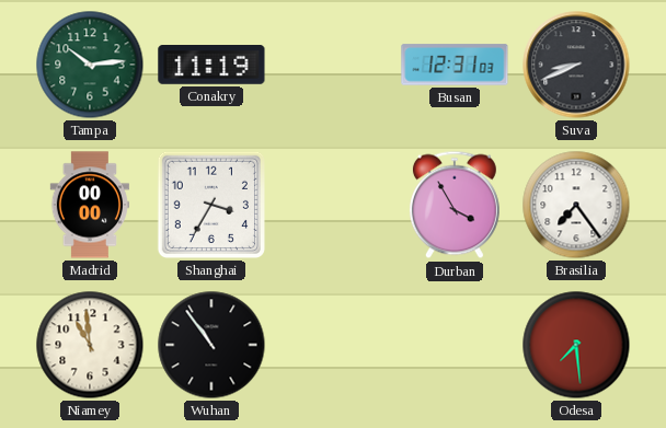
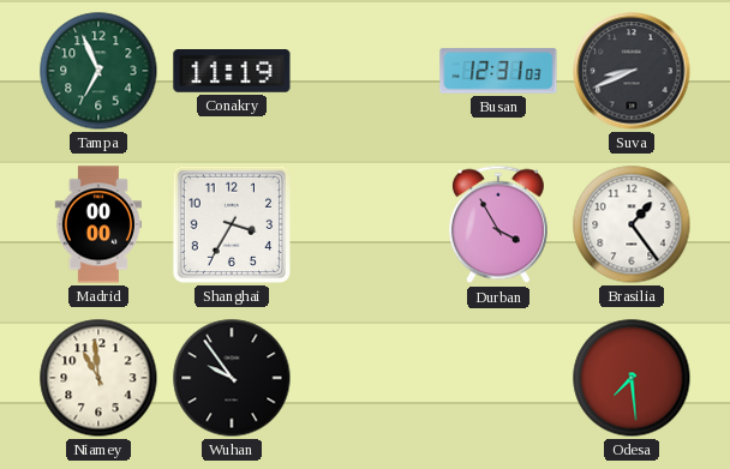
Tampa: 10:14 -> 6:56 (98, 71)
Brasilia: 7:24 -> 1:24 (632, 224)
Wuhan: 10:54 -> 9:54 (232, 378)
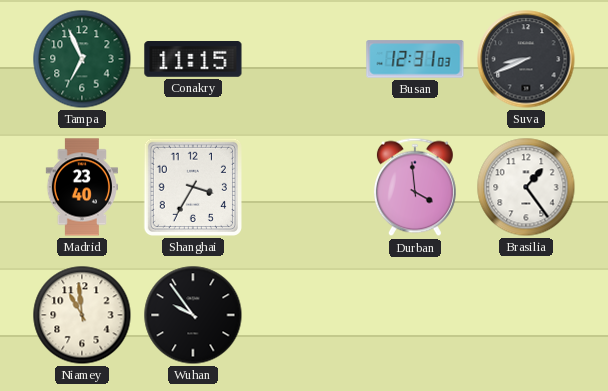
Conakry: 11:19 -> 11:15 (193, 60)
Madrid: 00:00 -> 23:40 (82, 187)
Durban: 3:55 -> 3:59 (415, 187)
Odesa: 7:29 -> none (632, 378)
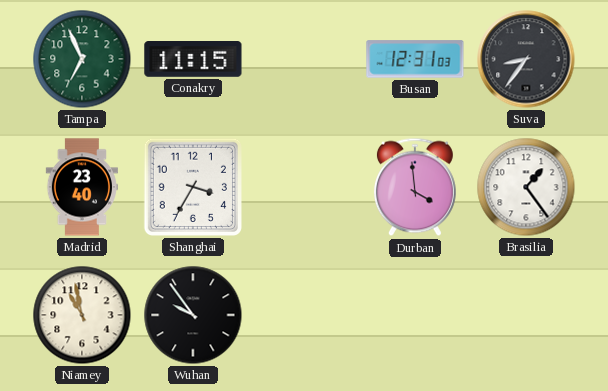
Suva: 8:41 -> 8:36 (526, 59)
Niamey: 10:59 -> 10:58 (82, 315)
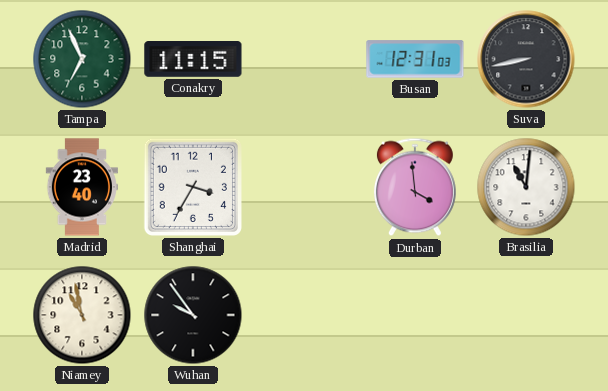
Suva: 8:36 -> 8:43 (526, 59)
Brasilia: 1:24 -> 11:01 (526, 187)
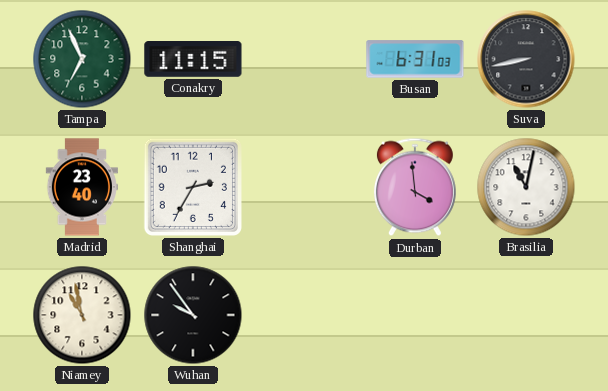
Busan: 12:31 -> 6:31 (415, 59)
Shanghai: 3:35 -> 2:35 (193, 187)
Brasilia: 11:01 -> 11:02 (526, 187)
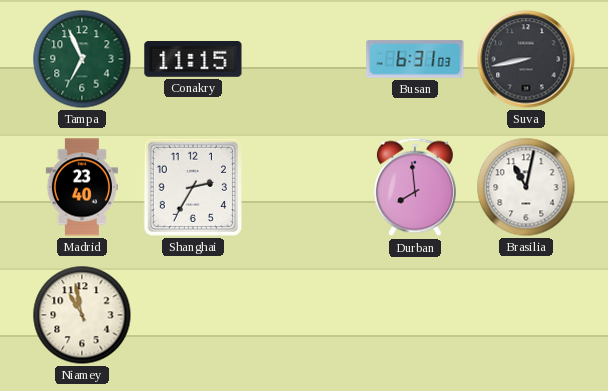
Durban: 3:59 -> 7:59 (415, 187)
Wuhan: 9:54 -> none (193, 315)
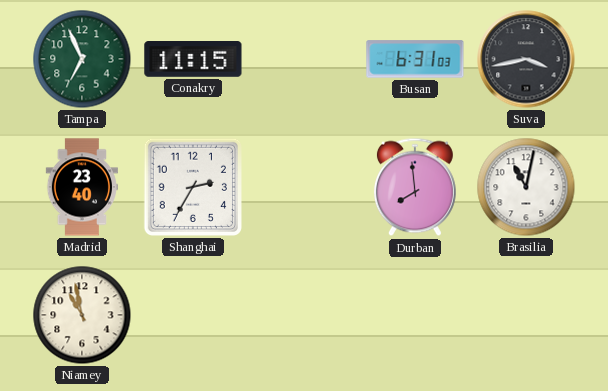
Suva: 8:43 -> 3:43 (526, 59)
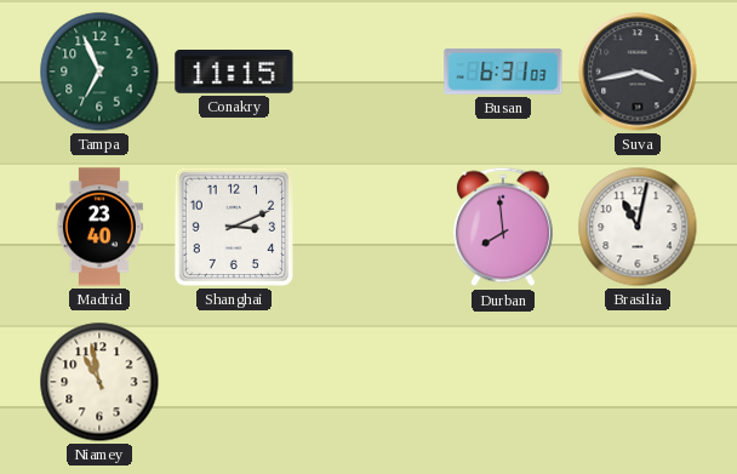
Shanghai: 2:35 -> 3:11 (234, 227)
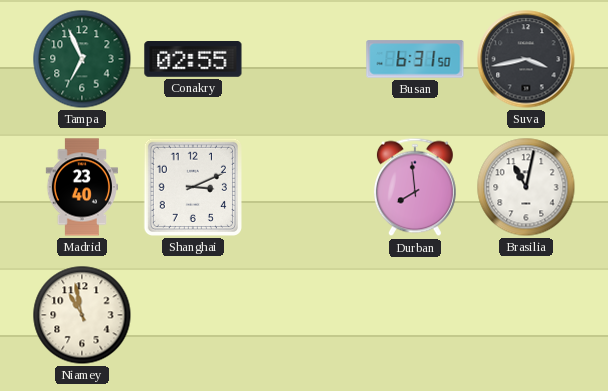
Conakry: 11:15 -> 02:55 (193, 60)
Busan: 6:31:03 -> 6:31:50 (415, 59)
